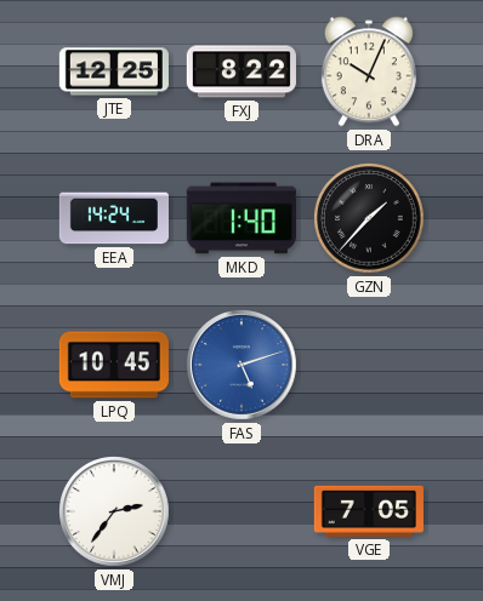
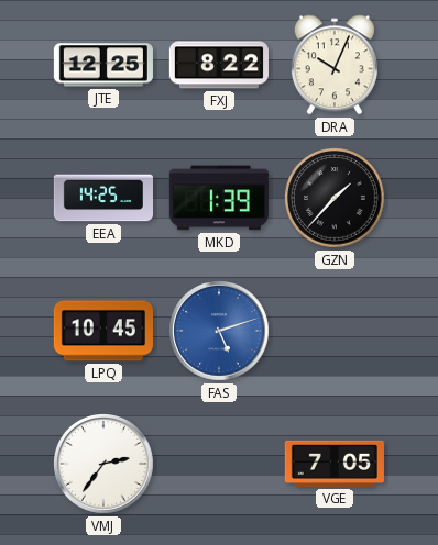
EEA: 14:24 -> 14:25 (102, 198)
MKD: 1:40 -> 1:39 (219, 198)
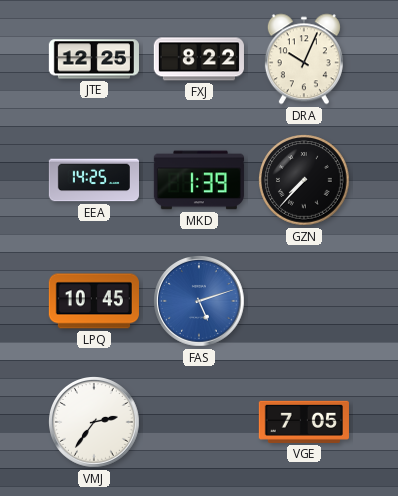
GZN: 1:37 -> 7:37 (304, 180)
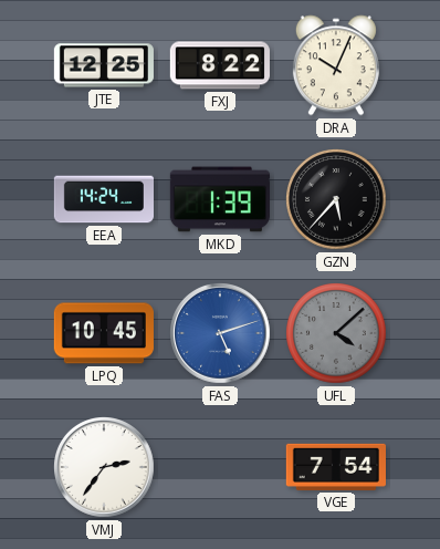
EEA: 14:25 -> 14:24 (103, 199)
GZN: 7:37 -> 5:37 (336, 199)
UFL: none -> 4:08 (336, 333)
VGE: 7:05 -> 7:54 (336, 467)
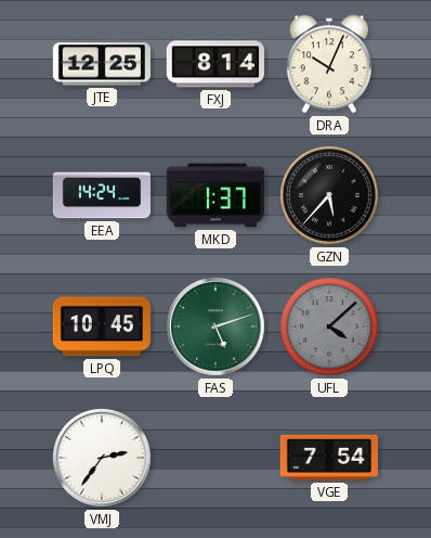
FXJ: 8:22 -> 8:14 (216, 64)
MKD: 1:39 -> 1:37 (216, 195)
FAS dial: blue -> green (217, 328)
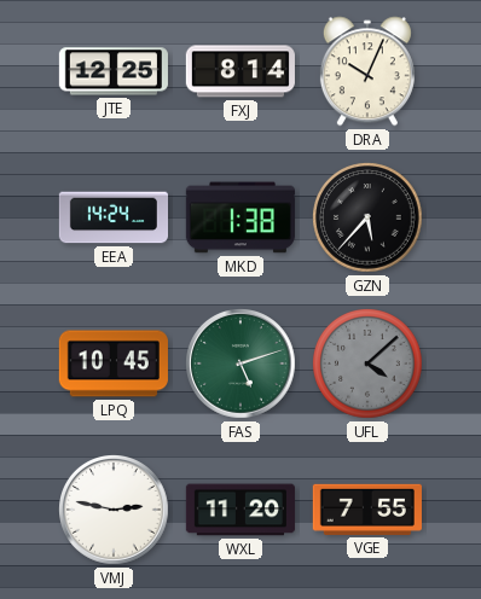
MKD: 1:37 -> 1:38 (240, 217)
VMJ: 2:36 -> 2:47 (115, 511)
WXL: none -> 11:20 (240, 510)
VGE: 7:54 -> 7:55 (367, 510)
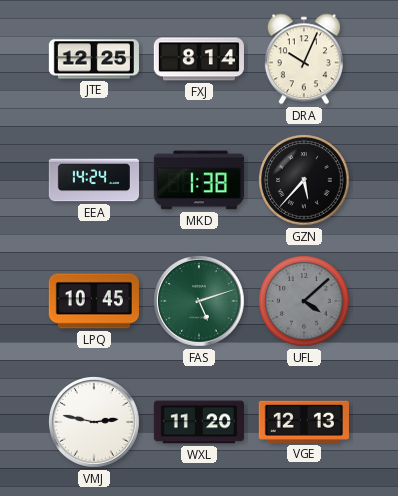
VGE: 7:55 -> 12:13 (304, 422)
